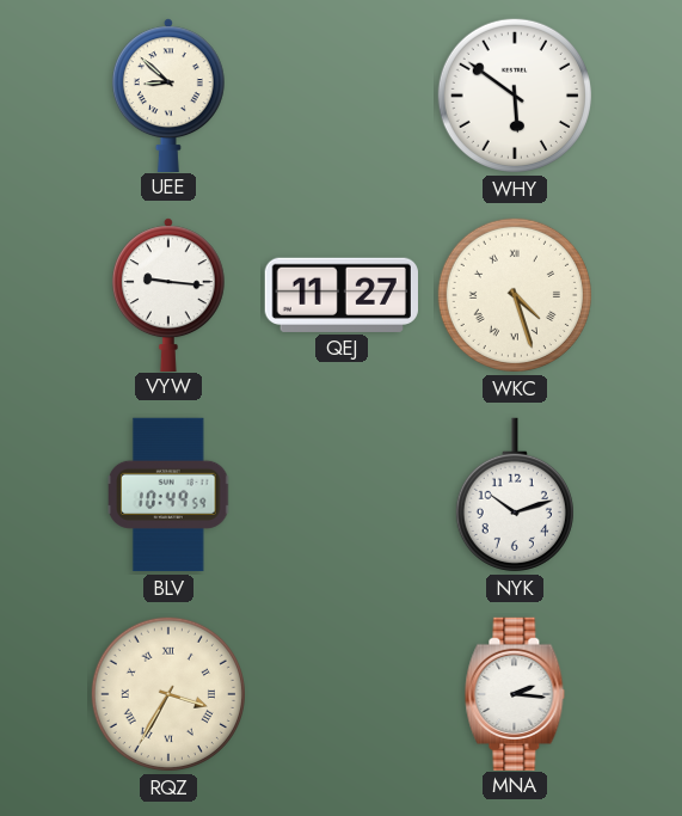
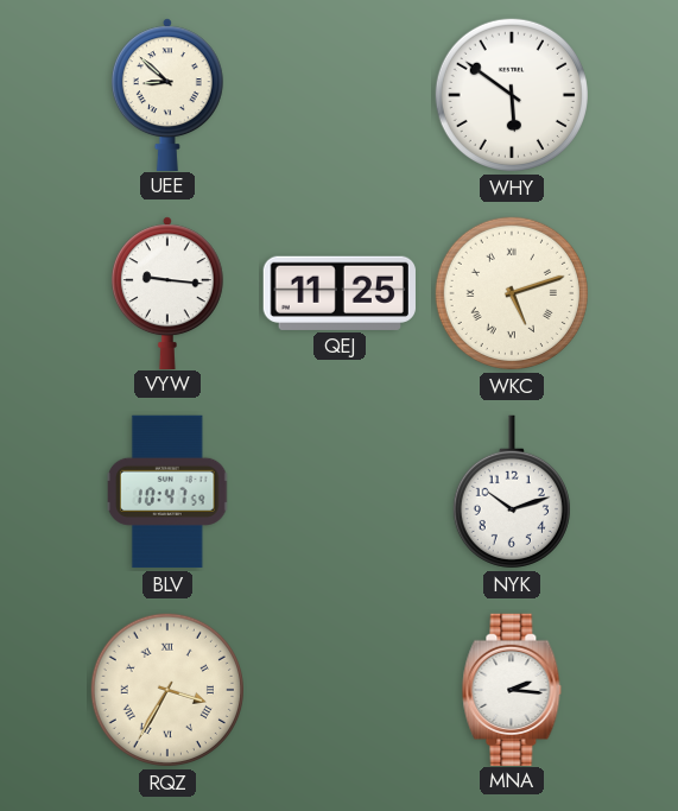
QEJ: 11:27 -> 11:25 (340, 293)
WKC: 4:27 -> 5:12 (512, 293)
BLV: 10:49 -> 10:47 (169, 492)
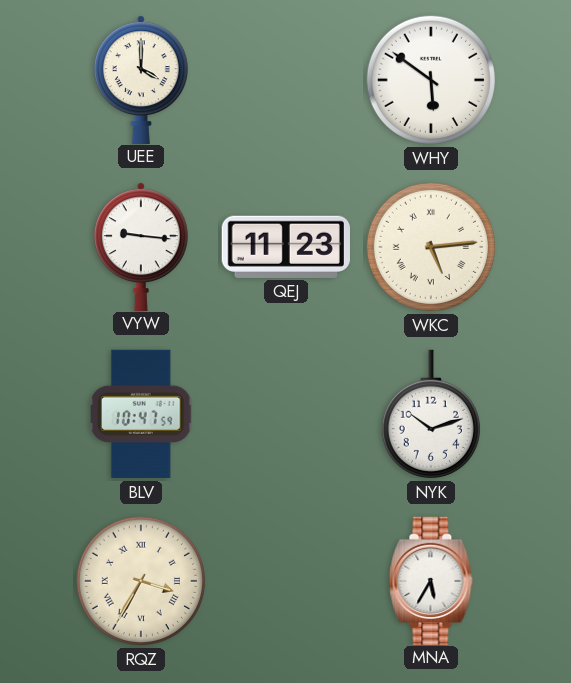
UEE: 8:52 -> 4:00 (141, 79)
QEJ: 11:25 -> 11:23 (286, 247)
WKC: 5:12 -> 5:14 (431, 247)
MNA: 2:16 -> 5:35 (431, 580)
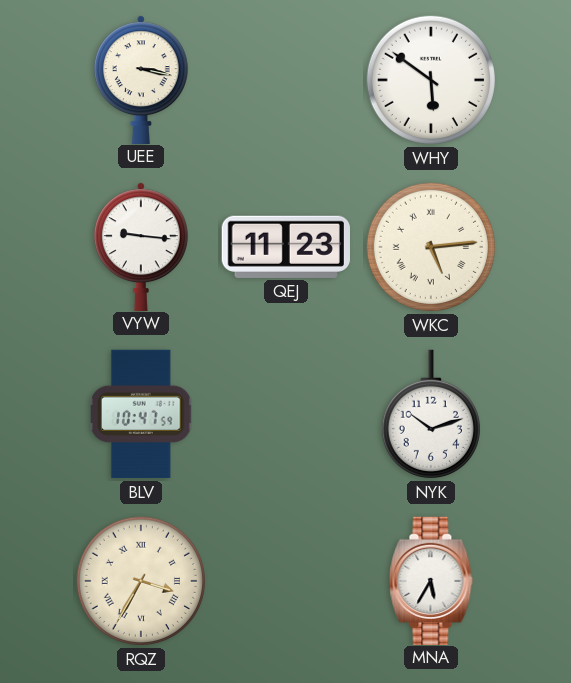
UEE: 4:00 -> 3:17 (141, 79)
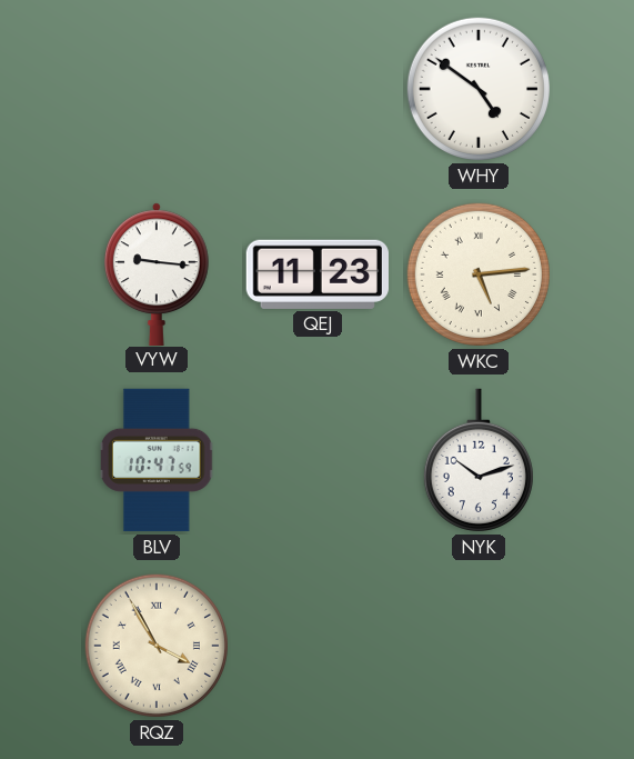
UEE: 3:17 -> none (141, 79)
WHY: 5:51 -> 4:51 (479, 89)
RQZ: 3:35 -> 3:55 (157, 646)
MNA: 5:35 -> none (431, 580)
